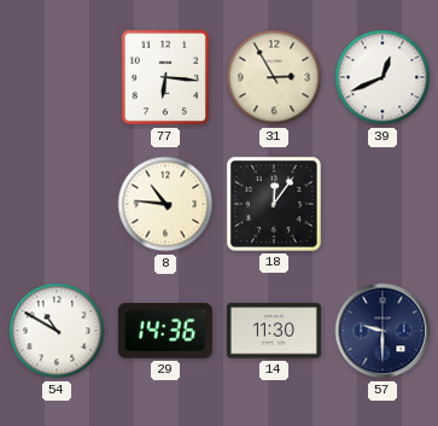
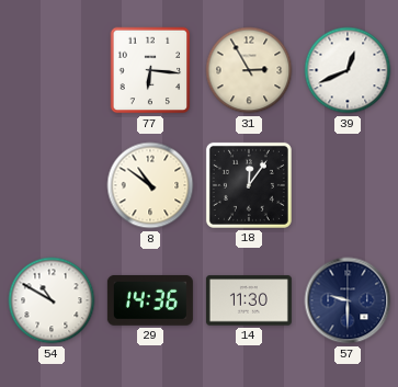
8: 10:46 -> 10:51 (150, 185)
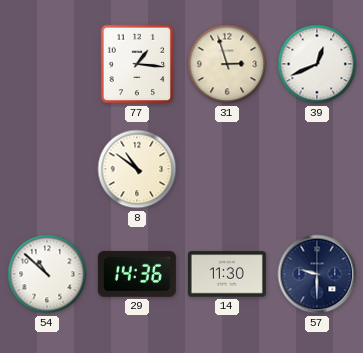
77: 6:16 -> 1:16 (137, 64)
31: 2:55 -> 2:57 (227, 64)
18: 12:06 -> none (249, 185)
54: 10:50 -> 10:52 (47, 274)
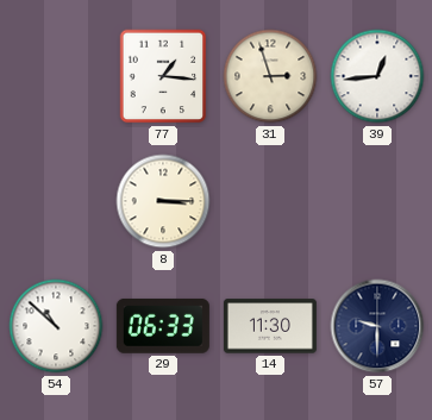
39: 12:41 -> 12:44 (377, 76)
8: 10:51 -> 3:15 (163, 201)
29: 14:36 -> 06:33 (163, 326)
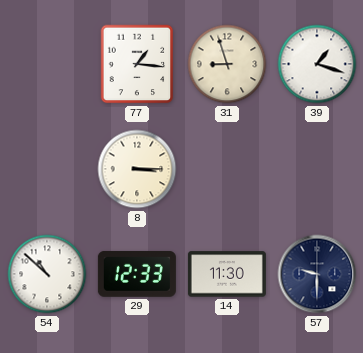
31: 2:57 -> 8:57 (227, 64)
39: 12:44 -> 1:18 (317, 64)
29: 06:33 -> 12:33 (137, 274)
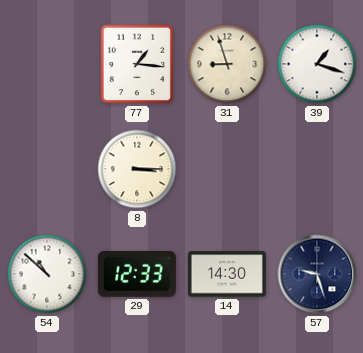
14: 11:30 -> 14:30 (227, 274)
57: 9:30 -> 9:27 (317, 274)
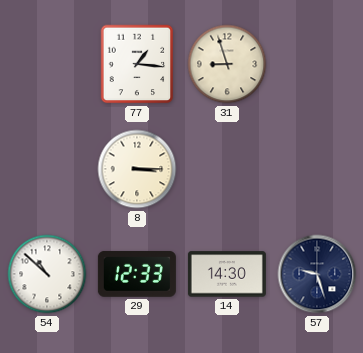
39: 1:18 -> none (317, 64)
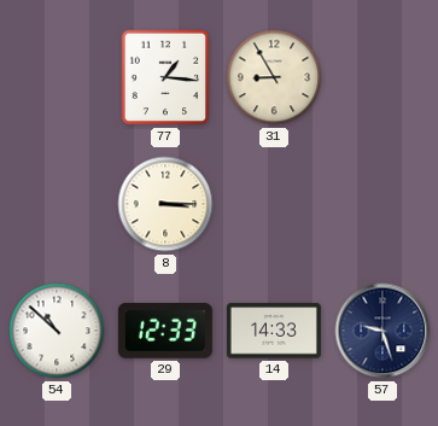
31: 8:57 -> 8:55 (274, 77)
14: 14:30 -> 14:33 (274, 331)
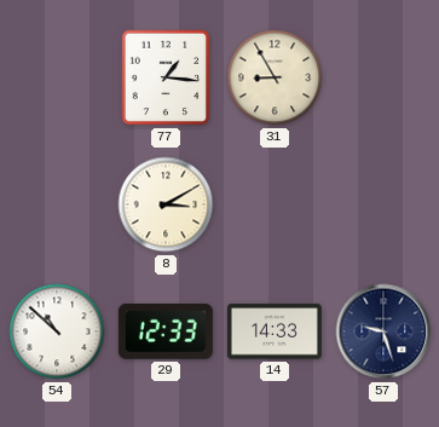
8: 3:15 -> 3:10 (166, 204)
